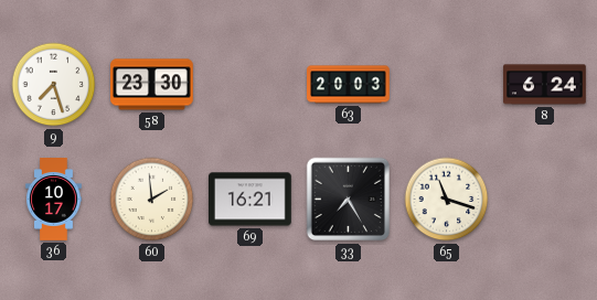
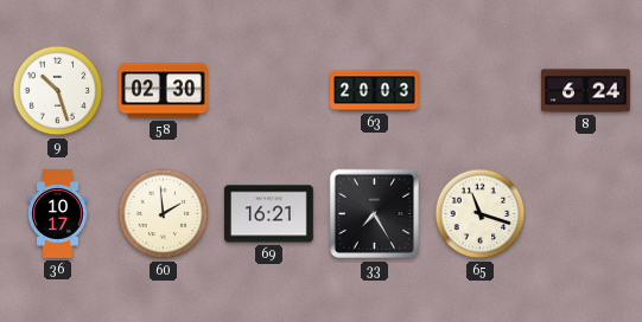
9: 7:27 -> 10:27 (58, 91)
58: 23:30 -> 02:30 (164, 91)
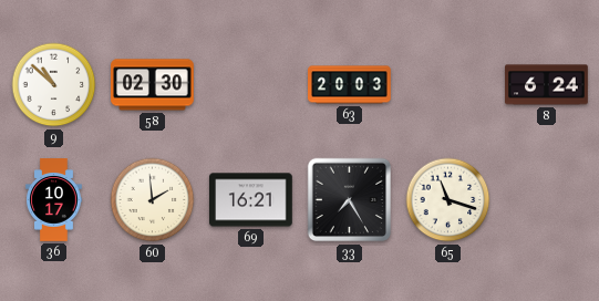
9: 10:27 -> 10:52 (54, 85)
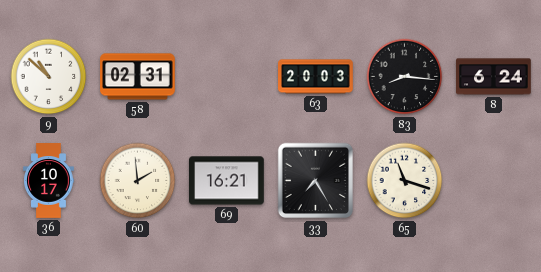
58: 02:30 -> 02:31 (138, 77)
83: none -> 8:16 (405, 77)
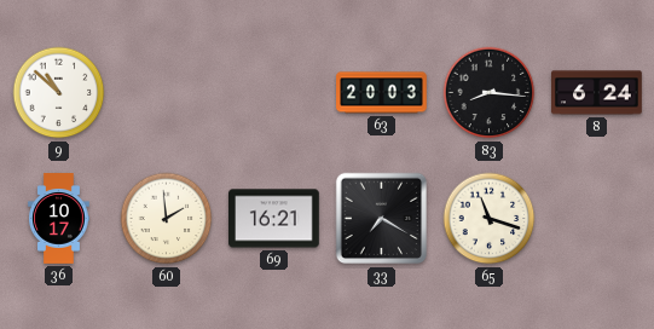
58: 02:31 -> none (138, 77)
33: 7:25 -> 7:20 (382, 219)
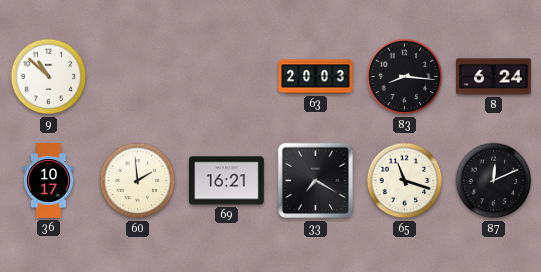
87: none -> 12:11 (494, 181)
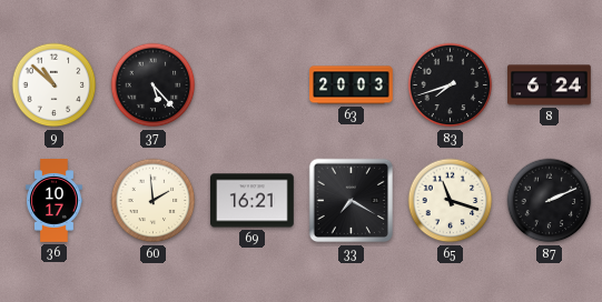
37: none -> 5:23 (154, 85)
83: 8:16 -> 7:42 (451, 85)
87: 12:11 -> 2:11 (550, 201)
